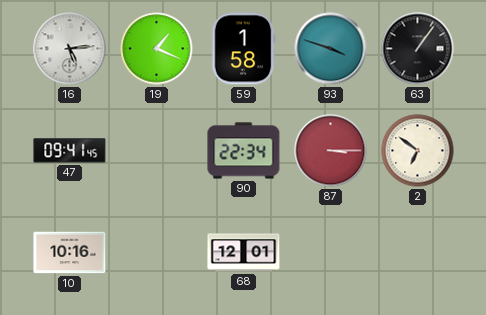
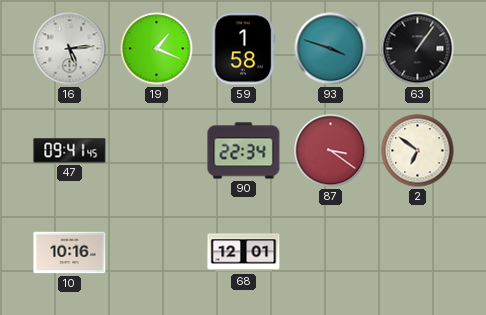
87: 3:15 -> 3:21 (331, 151)
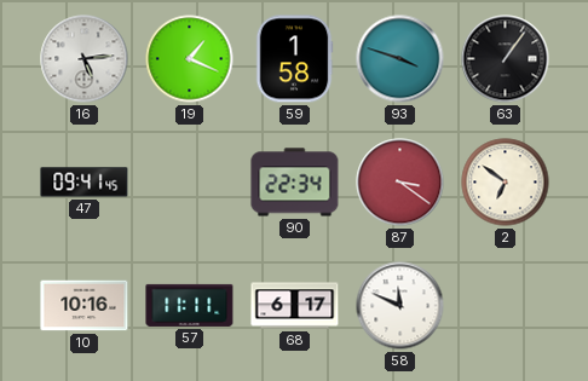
57: none -> 11:11 (190, 305)
68: 12:01 -> 6:17 (295, 306)
58: none -> 11:49 (400, 306)
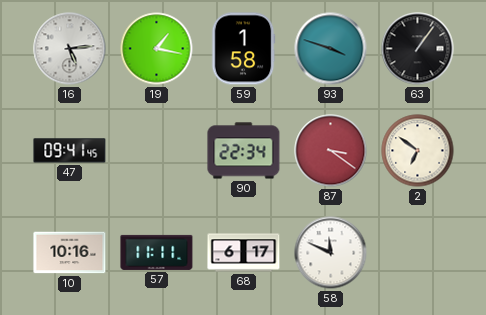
19: 1:19 -> 1:17 (157, 49)
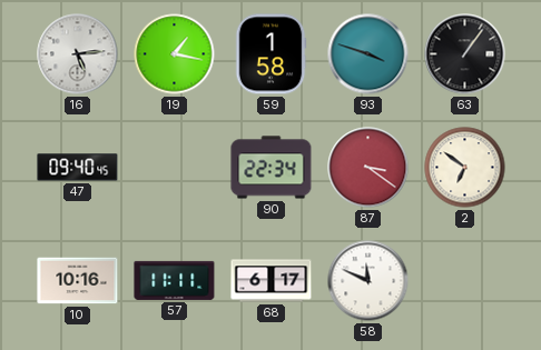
47: 09:41 -> 09:40 (78, 168)
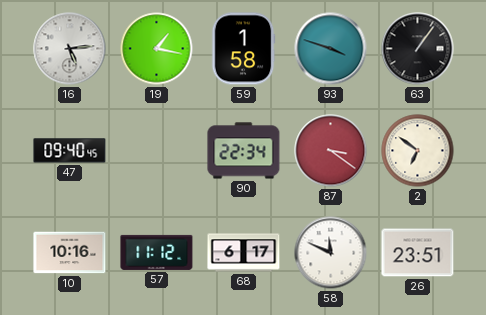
57: 11:11 -> 11:12 (157, 252)
26: none -> 23:51 (418, 253)
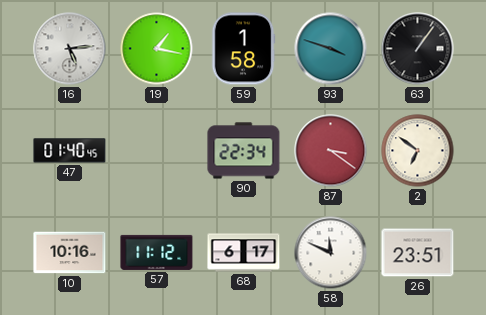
47: 09:40 -> 01:40 (70, 151)
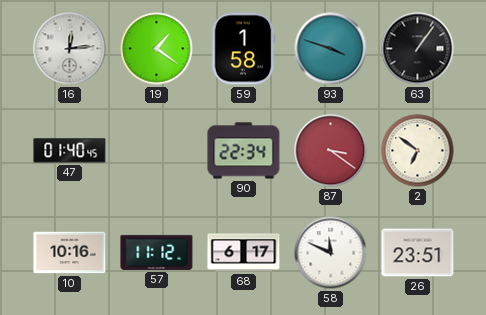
16: 5:14 -> 12:14 (70, 49)
19: 1:17 -> 1:21 (157, 49)
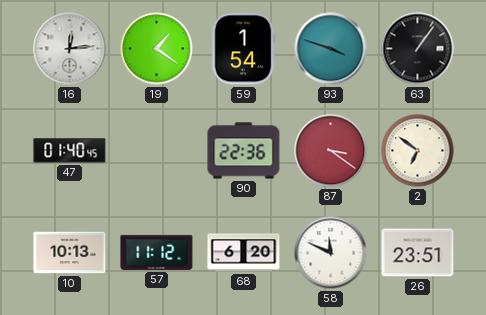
59: 1:58 -> 1:54 (243, 49)
90: 22:34 -> 22:36 (244, 151)
10: 10:16 -> 10:13 (70, 253)
68: 6:17 -> 6:20 (244, 253)
